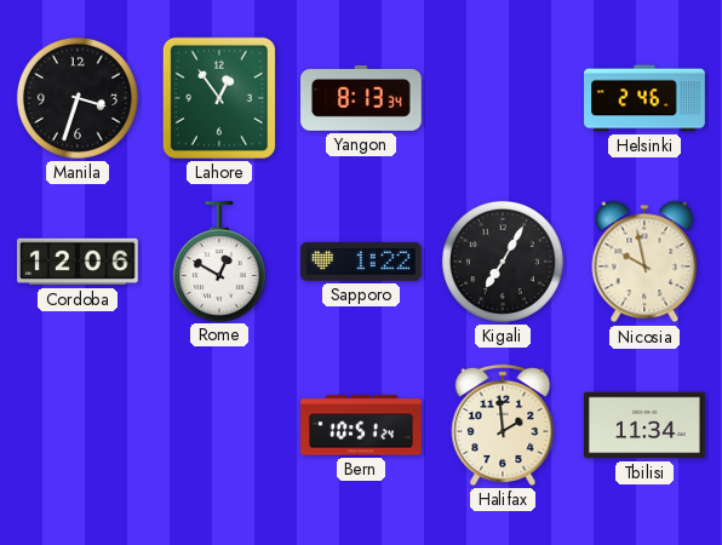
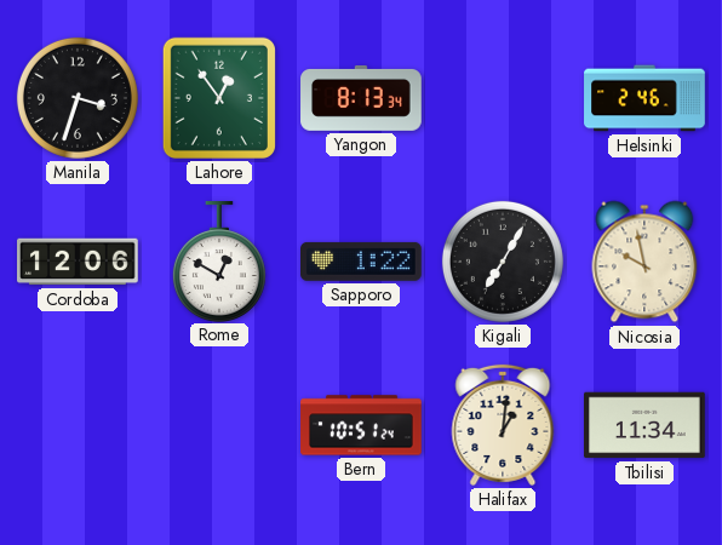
Halifax: 1:59 -> 1:01 (503, 425)
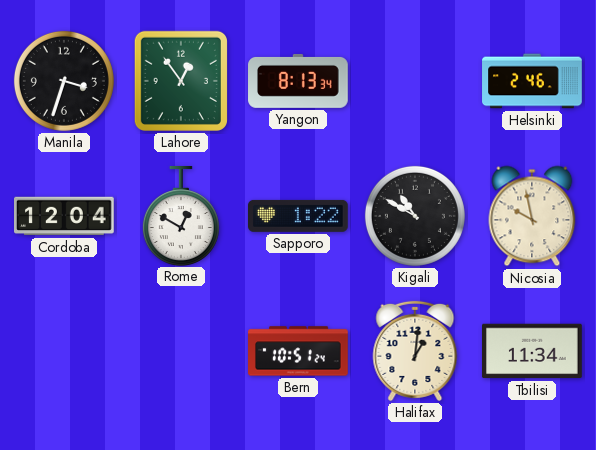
Cordoba: 12:06 -> 12:04 (65, 216)
Kigali: 7:05 -> 10:50 (415, 216)
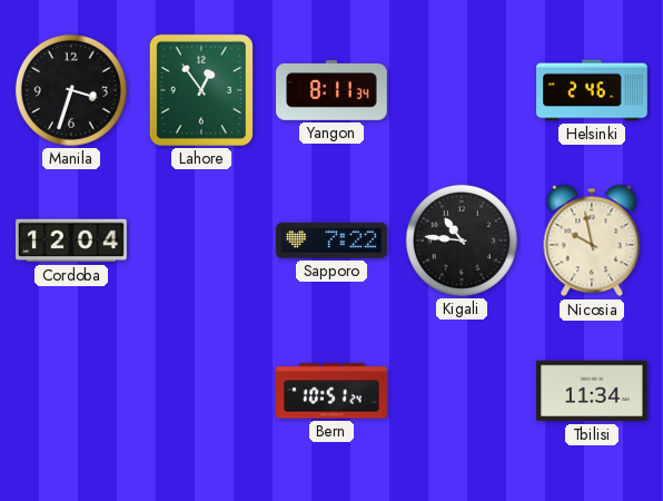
Yangon: 8:13 -> 8:11 (331, 90)
Rome: 12:50 -> none (181, 216)
Sapporo: 1:22 -> 7:22 (333, 240)
Kigali: 10:50 -> 10:46 (462, 240)
Halifax: 1:01 -> none (415, 351)
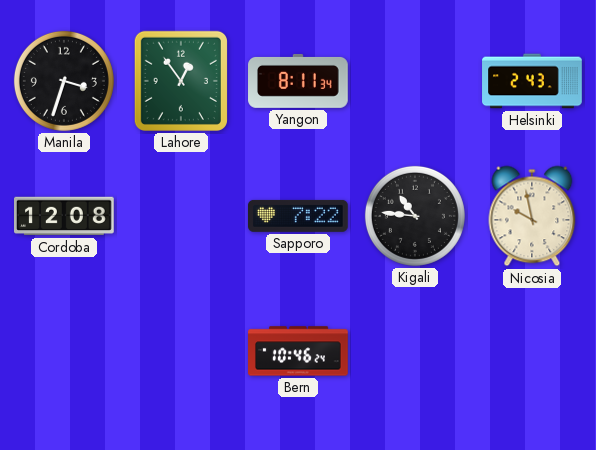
Helsinki: 2:46 -> 2:43 (532, 81)
Cordoba: 12:04 -> 12:08 (65, 216)
Bern: 10:51 -> 10:46 (298, 351)
Tbilisi: 11:34 -> none (593, 391)
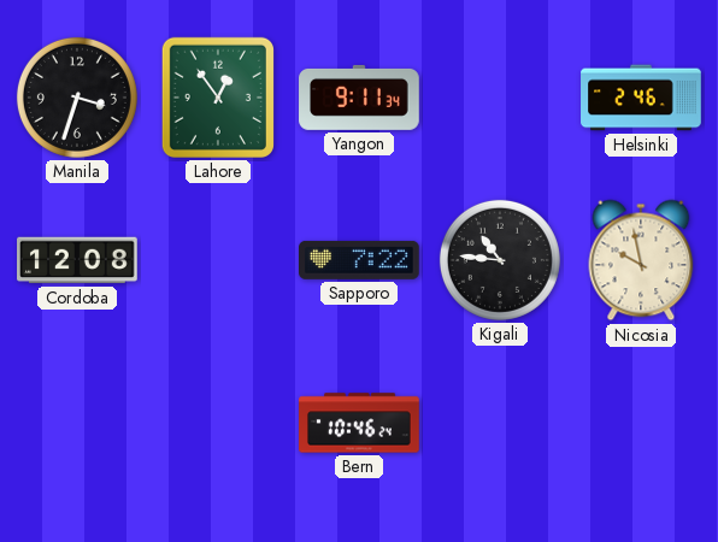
Yangon: 8:11 -> 9:11 (359, 98)
Helsinki: 2:43 -> 2:46 (641, 98)
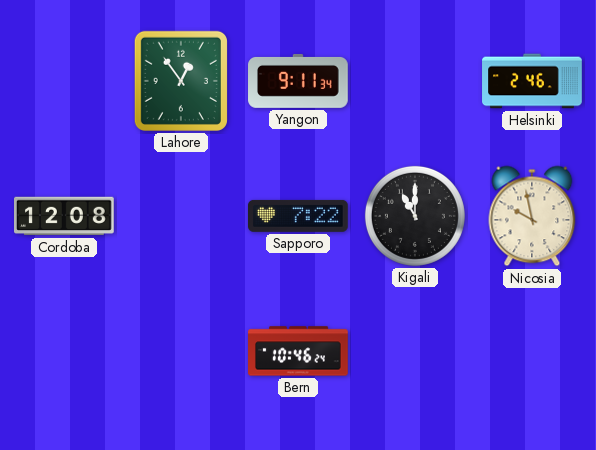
Manila: 3:33 -> none (77, 98)
Kigali: 10:46 -> 11:00 (415, 216)
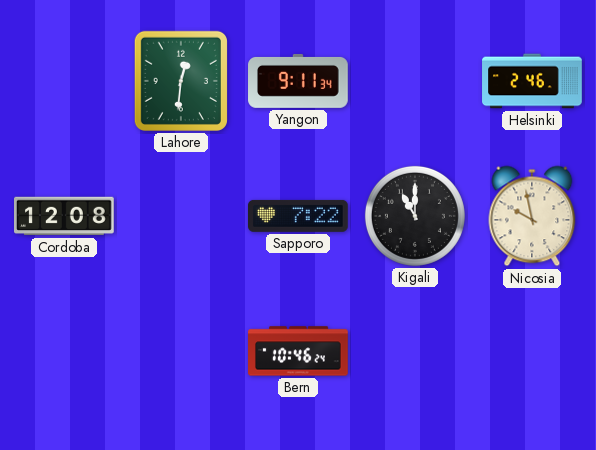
Lahore: 12:54 -> 12:31 (181, 81)
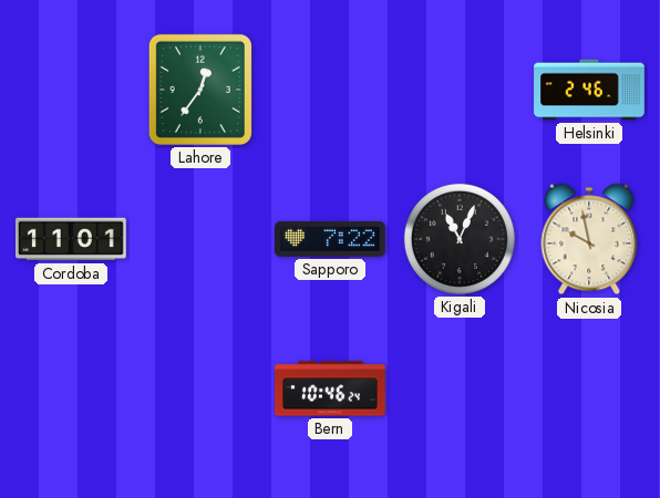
Lahore: 12:31 -> 12:36 (200, 90)
Yangon: 9:11 -> none (298, 81)
Cordoba: 12:08 -> 11:01 (72, 239)
Kigali: 11:00 -> 11:04 (460, 239)
